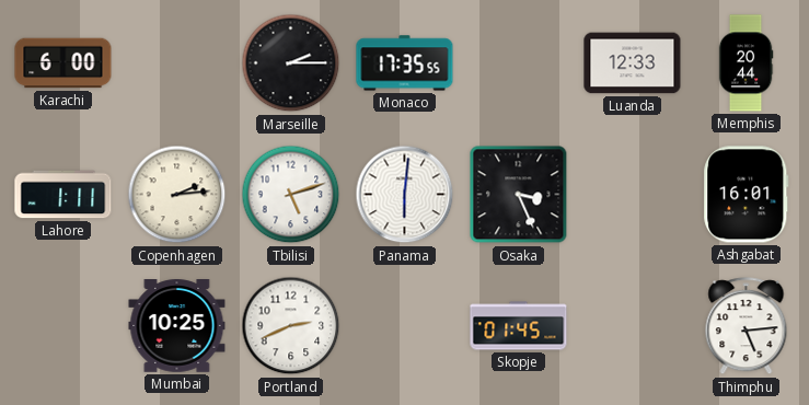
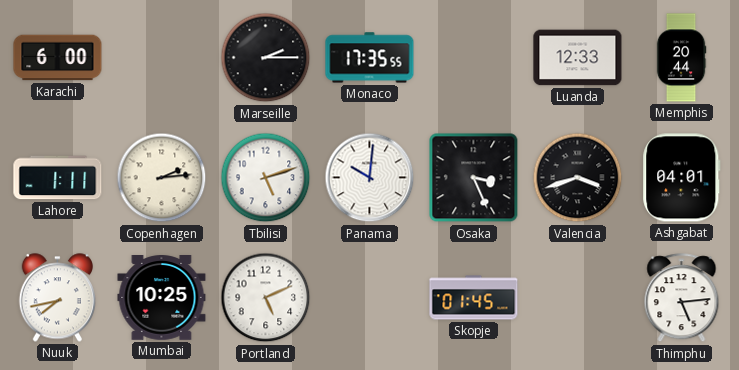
Panama: 6:01 -> 10:01 (370, 178)
Valencia: none -> 3:42 (578, 178)
Ashgabat: 16:01 -> 04:01 (682, 178)
Nuuk: none -> 7:43 (57, 298)
Portland: 2:41 -> 5:11 (266, 298)
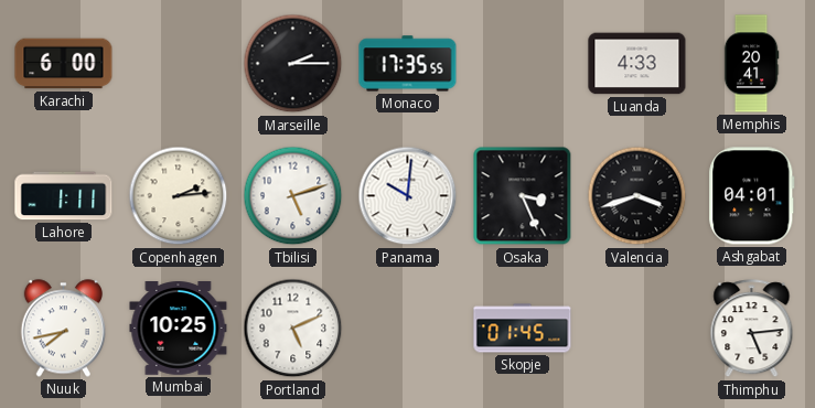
Luanda: 12:33 -> 4:33 (637, 64)
Memphis: 20:44 -> 20:41 (751, 64)
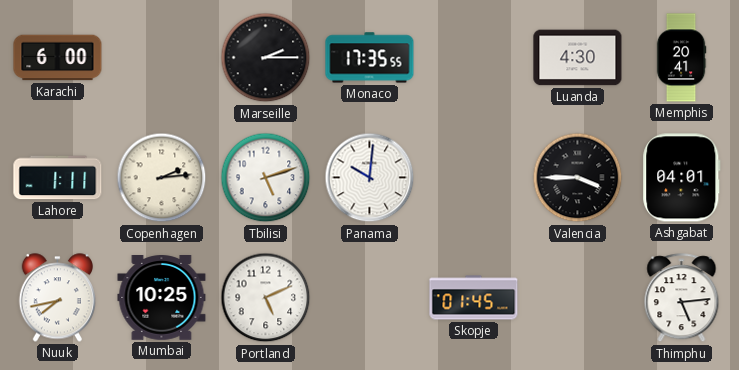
Luanda: 4:33 -> 4:30 (578, 58)
Osaka: 3:26 -> none (523, 196)
Valencia: 3:42 -> 3:45 (578, 178)
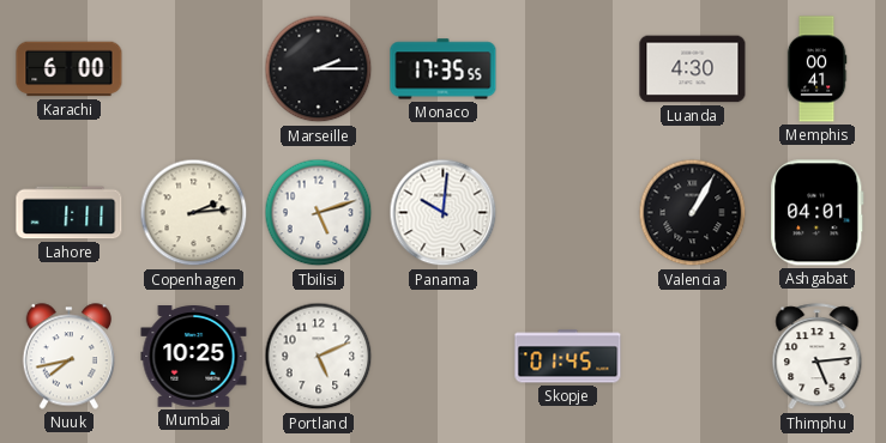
Memphis: 20:41 -> 00:41 (816, 69)
Valencia: 3:45 -> 1:05 (693, 213)
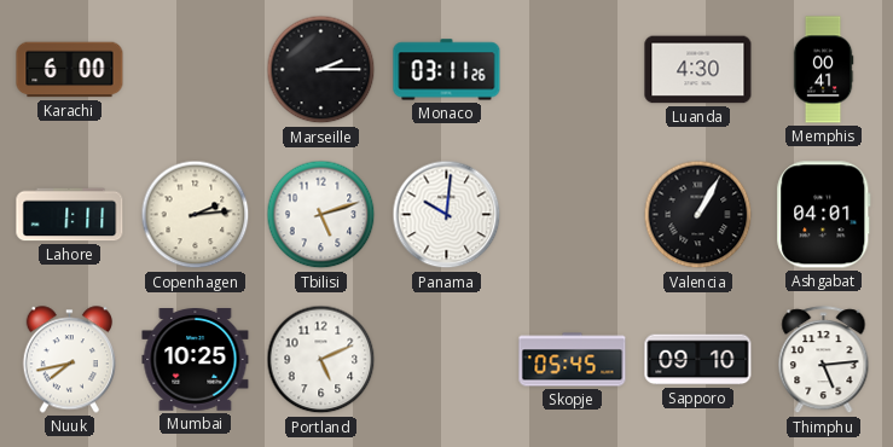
Monaco: 17:35 -> 03:11 (447, 70)
Skopje: 01:45 -> 05:45 (573, 360)
Sapporo: none -> 09:10 (698, 360)
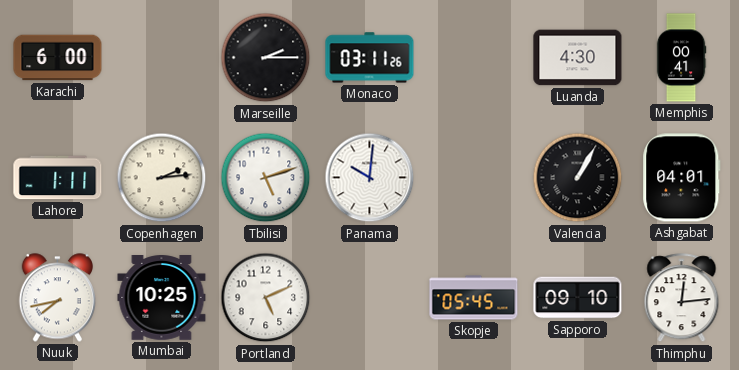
Thimphu: 5:14 -> 12:14 (682, 298)
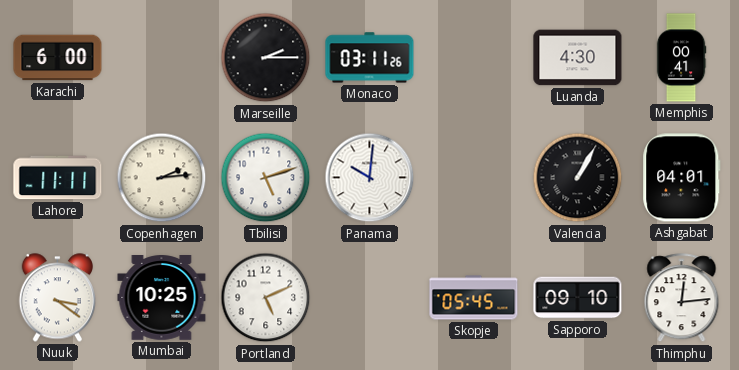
Lahore: 1:11 -> 11:11 (58, 178)
Nuuk: 7:43 -> 3:21 (57, 298)
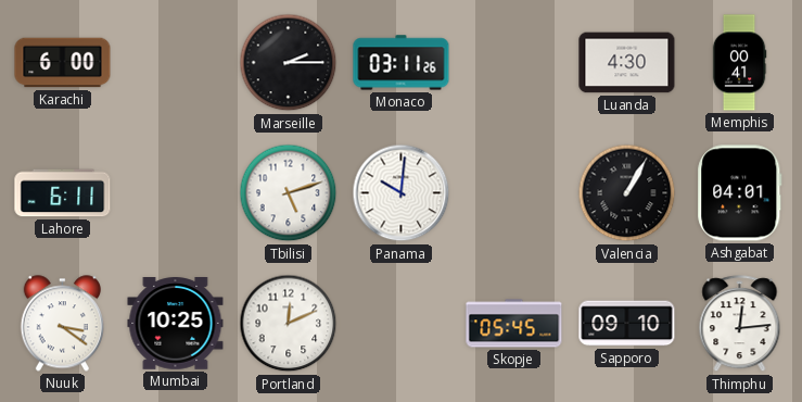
Lahore: 11:11 -> 6:11 (63, 193)
Copenhagen: 2:14 -> none (162, 178)
Portland: 5:11 -> 12:11 (289, 324)
